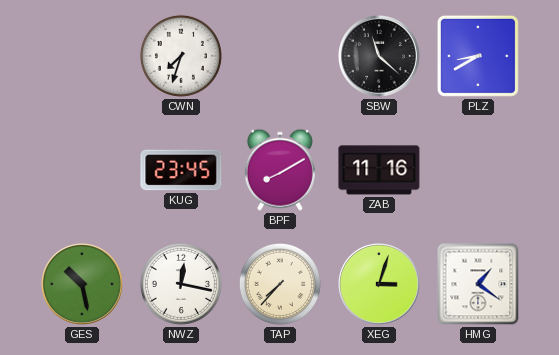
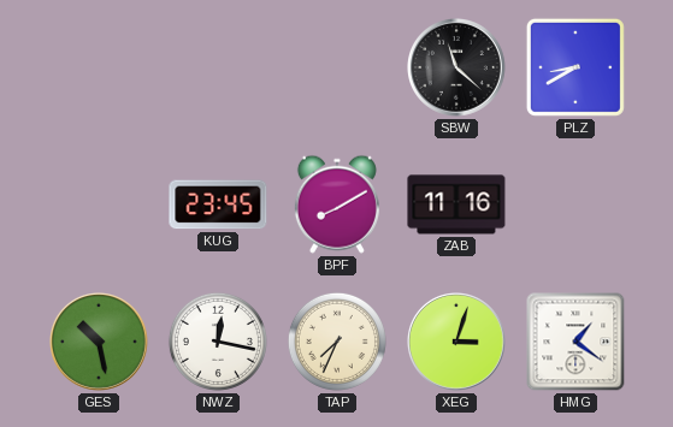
CWN: 7:33 -> none (181, 56)
TAP: 7:37 -> 7:34 (337, 342)
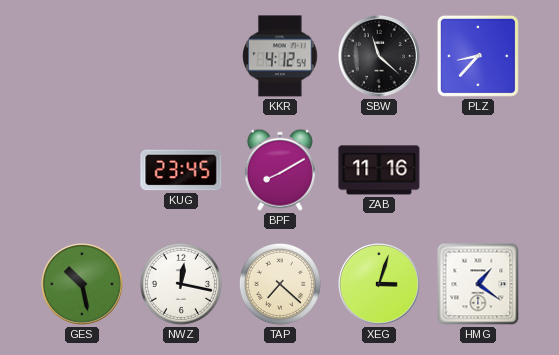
KKR: none -> 4:12 (280, 56)
PLZ: 8:40 -> 8:37 (478, 56)
TAP: 7:34 -> 7:22 (280, 284)
